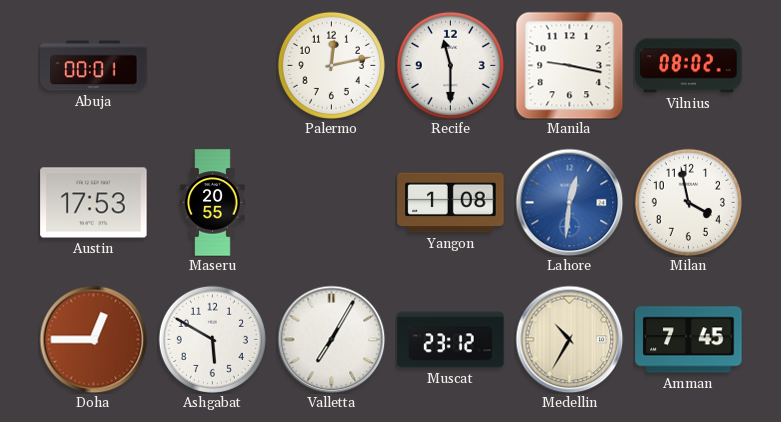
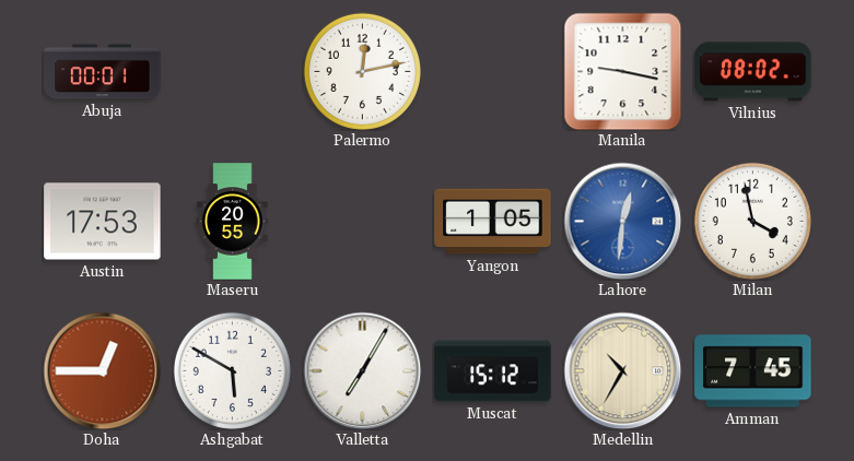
Recife: 11:30 -> none (450, 65)
Yangon: 1:08 -> 1:05 (493, 222)
Muscat: 23:12 -> 15:12 (493, 371)
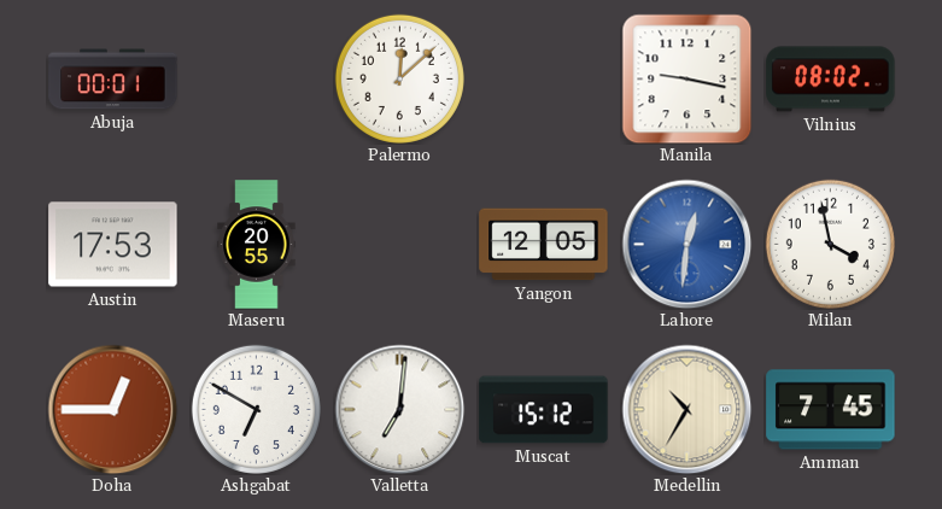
Palermo: 12:13 -> 12:08 (399, 78)
Yangon: 1:05 -> 12:05 (544, 245)
Ashgabat: 5:50 -> 6:50 (256, 409)
Valletta: 7:05 -> 7:01 (399, 409)
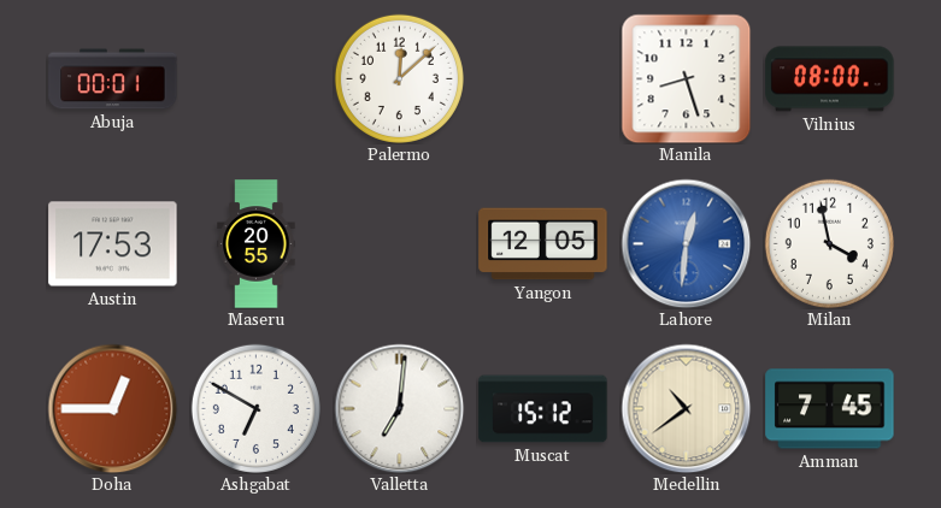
Manila: 9:17 -> 8:27 (686, 78)
Vilnius: 08:02 -> 08:00 (830, 79)
Medellin: 10:35 -> 10:39 (686, 408)
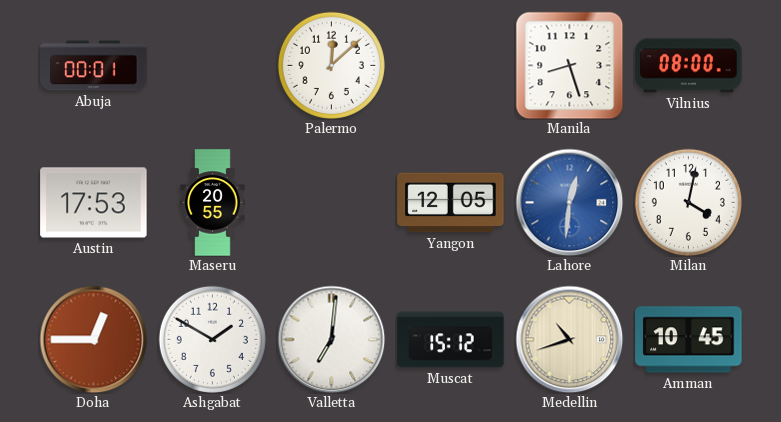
Milan: 3:58 -> 4:02 (688, 202)
Ashgabat: 6:50 -> 1:50 (212, 339)
Medellin: 10:39 -> 10:42 (569, 339)
Amman: 7:45 -> 10:45 (689, 340)
